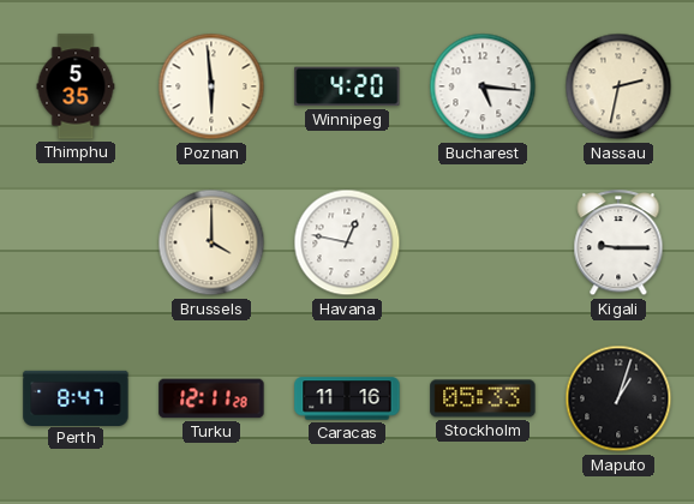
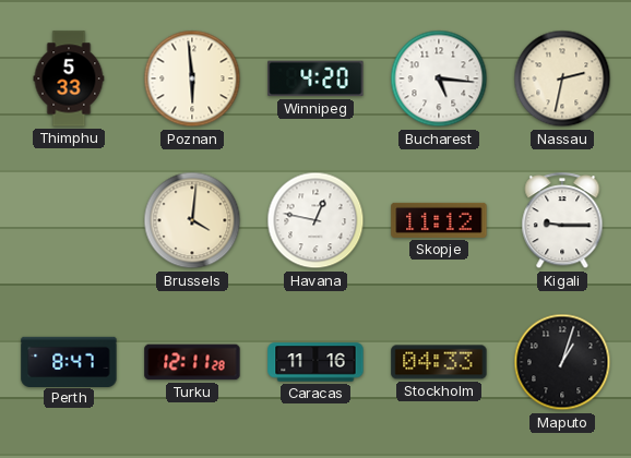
Thimphu: 5:35 -> 5:33 (69, 79)
Brussels: 4:00 -> 4:01 (192, 220)
Skopje: none -> 11:12 (439, 220)
Stockholm: 05:33 -> 04:33 (439, 362)
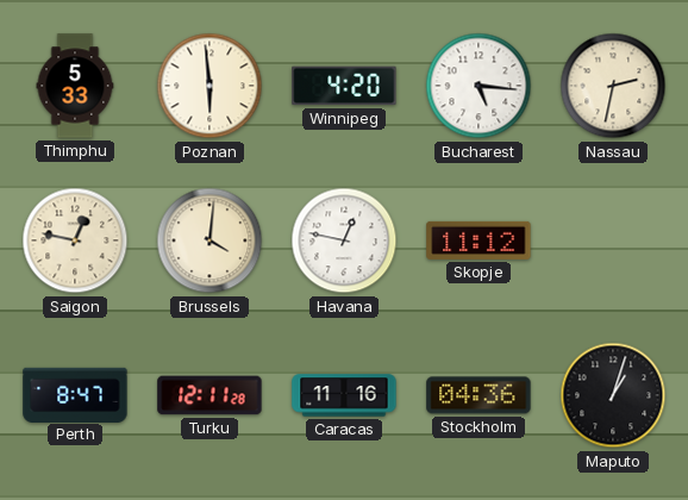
Saigon: none -> 12:47 (75, 240)
Kigali: 9:15 -> none (562, 221)
Stockholm: 04:33 -> 04:36 (479, 395)
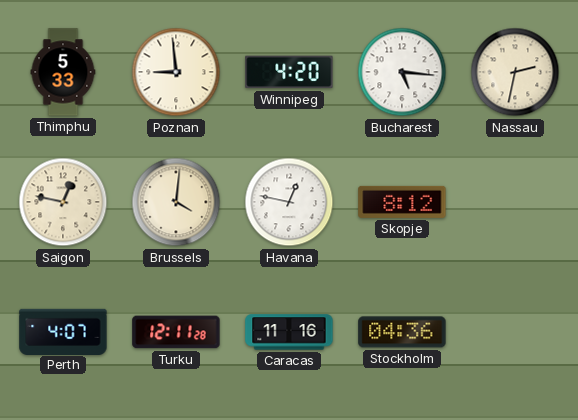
Poznan: 5:59 -> 8:59 (176, 72)
Skopje: 11:12 -> 8:12 (402, 202)
Perth: 8:47 -> 4:07 (63, 331)
Maputo: 1:03 -> none (613, 395)
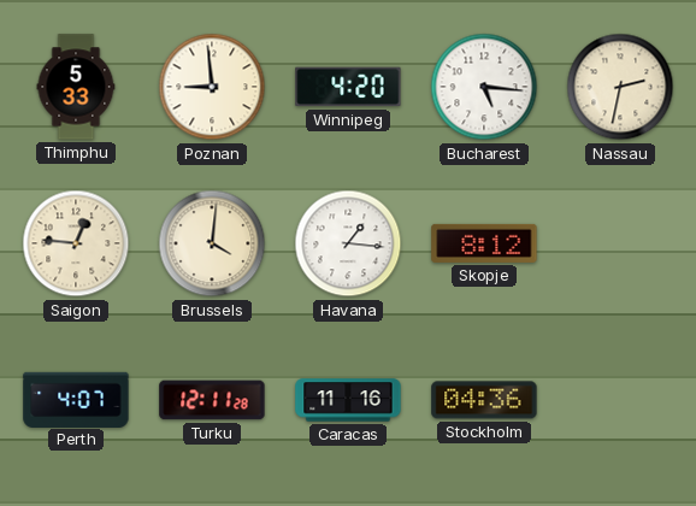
Saigon: 12:47 -> 12:46 (76, 243)
Havana: 12:47 -> 1:16 (348, 243)
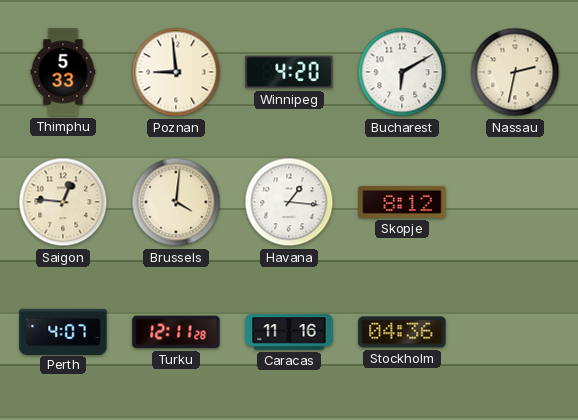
Bucharest: 5:16 -> 6:10 (402, 72)
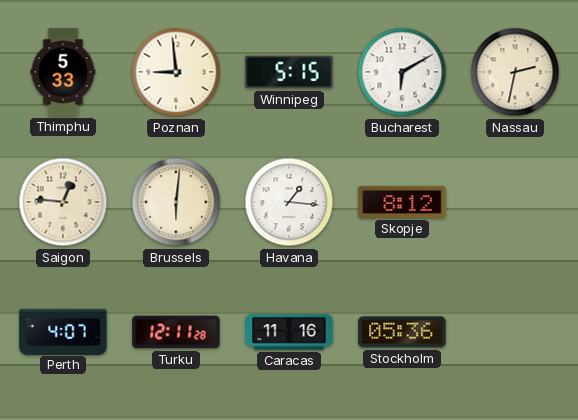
Winnipeg: 4:20 -> 5:15 (289, 72)
Brussels: 4:01 -> 6:01 (176, 202)
Stockholm: 04:36 -> 05:36 (402, 332)
